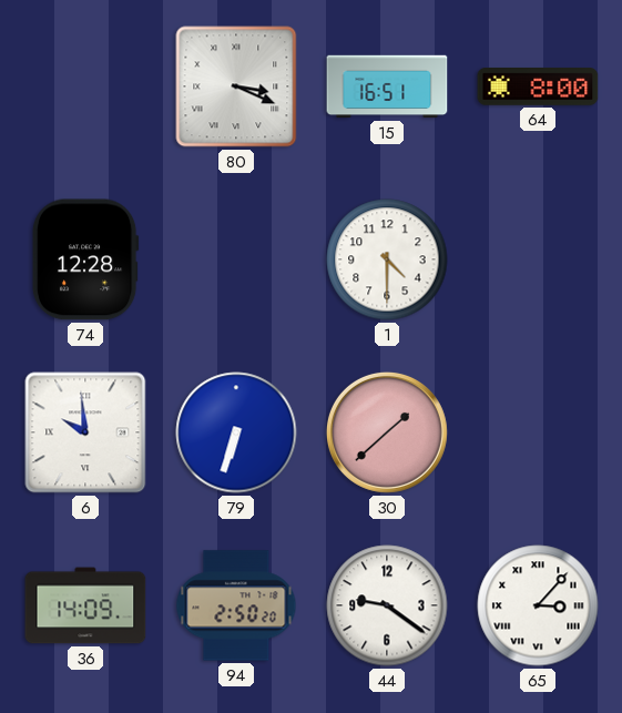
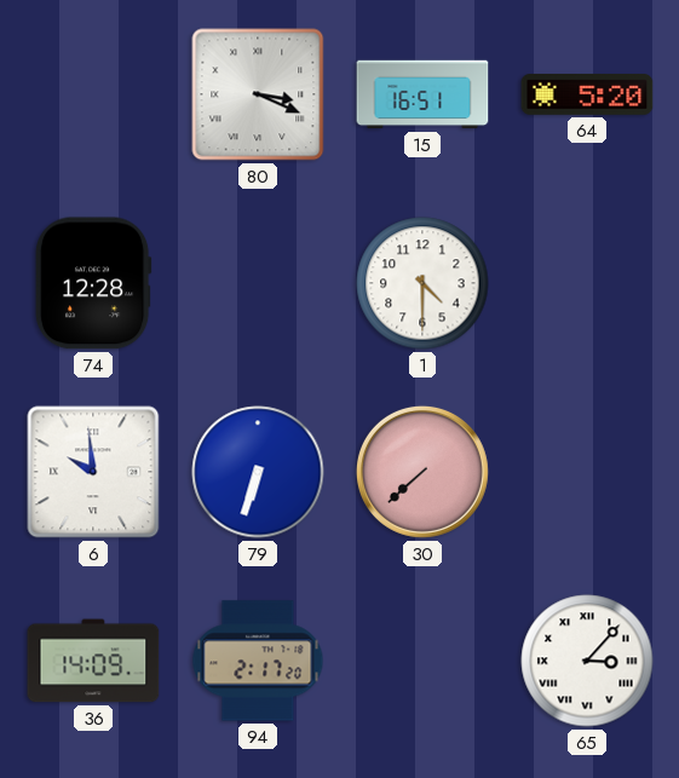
64: 8:00 -> 5:20 (587, 94)
30: 1:38 -> 7:38 (422, 472)
94: 2:50 -> 2:17 (258, 661)
44: 9:21 -> none (387, 605)
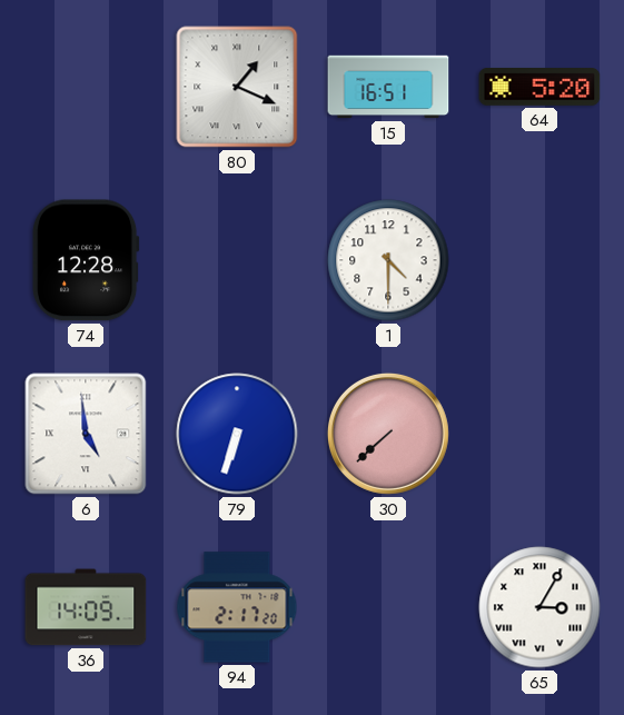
80: 3:19 -> 1:19 (237, 87)
6: 9:59 -> 4:59 (86, 434)
65: 3:07 -> 3:05 (539, 607)
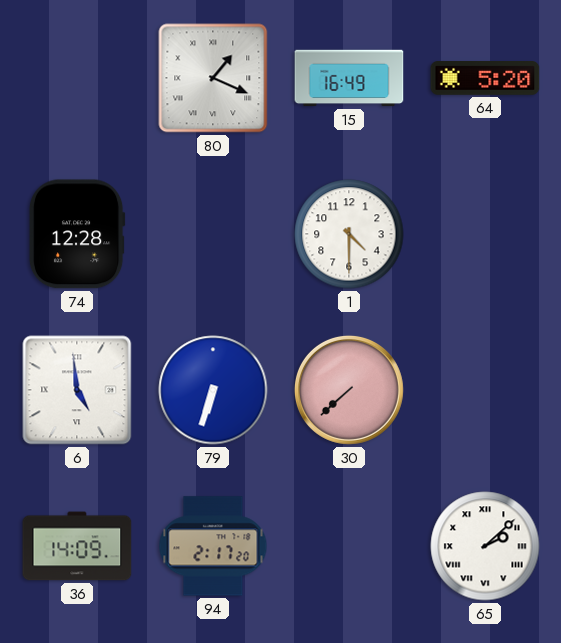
15: 16:51 -> 16:49 (349, 78)
65: 3:05 -> 2:08 (485, 546)
